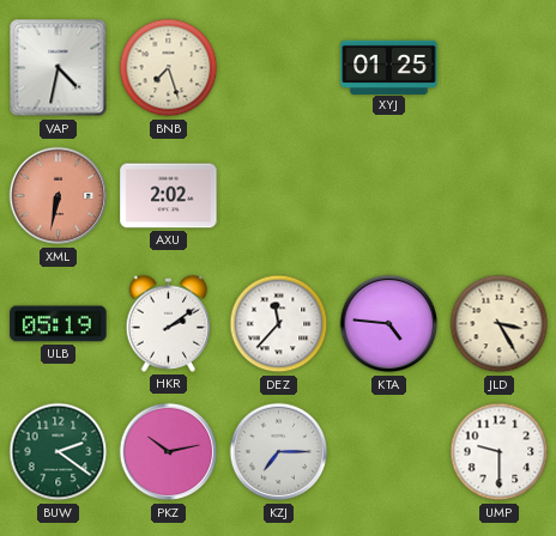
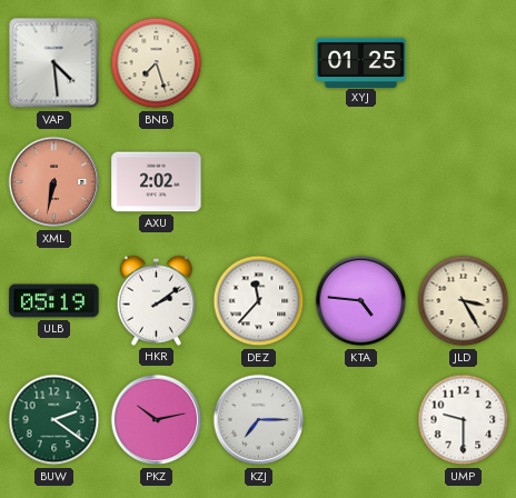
VAP: 4:32 -> 4:29 (54, 63)
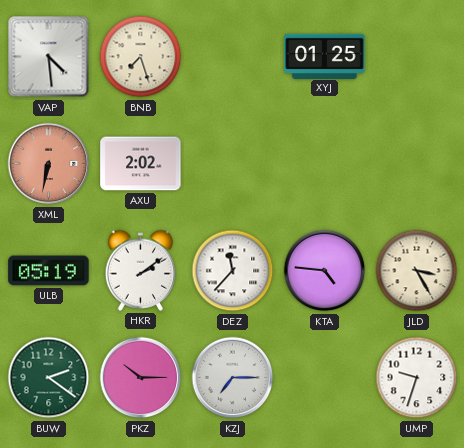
PKZ: 10:13 -> 10:15 (141, 378)
UMP: 9:30 -> 9:33 (417, 378)
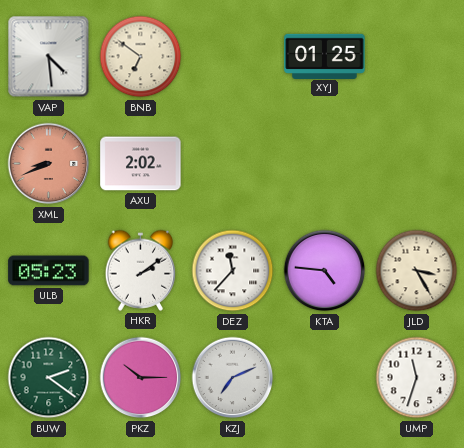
BNB: 7:27 -> 6:51 (141, 57)
XML: 6:32 -> 8:41 (49, 164)
ULB: 05:19 -> 05:23 (49, 271)
KZJ: 7:15 -> 7:11 (233, 378)
UMP: 9:33 -> 11:33 (417, 378)
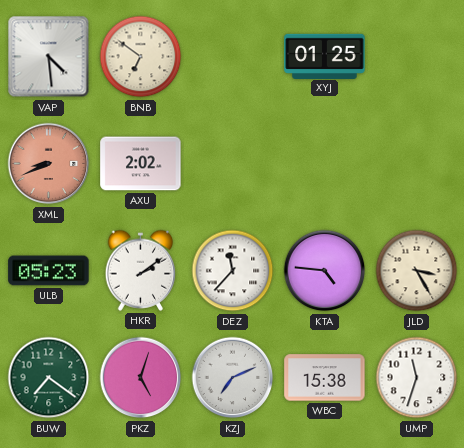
BUW: 2:21 -> 7:21 (49, 378)
PKZ: 10:15 -> 5:03 (141, 378)
WBC: none -> 15:38 (325, 378)
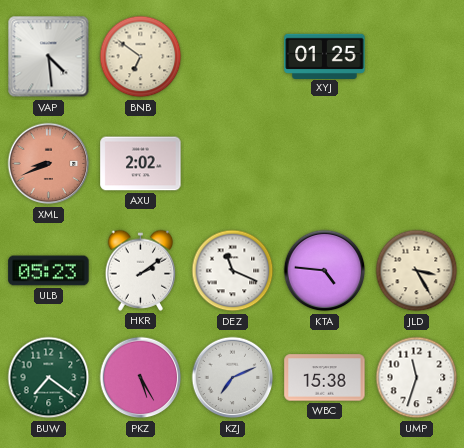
DEZ: 11:37 -> 11:19 (233, 271)
PKZ: 5:03 -> 5:25 (141, 378)
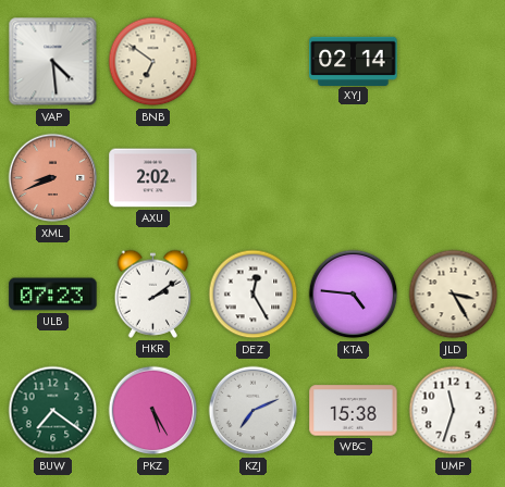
XYJ: 01:25 -> 02:14 (354, 61)
ULB: 05:23 -> 07:23 (53, 295)
DEZ: 11:19 -> 12:25 (254, 295)
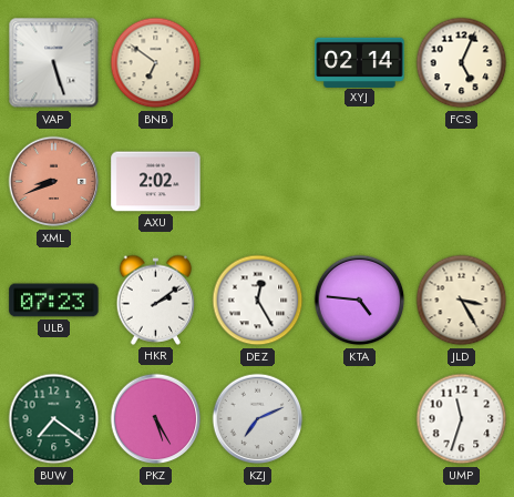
VAP: 4:29 -> 5:27 (54, 63)
FCS: none -> 5:04 (462, 63)
WBC: 15:38 -> none (354, 411)
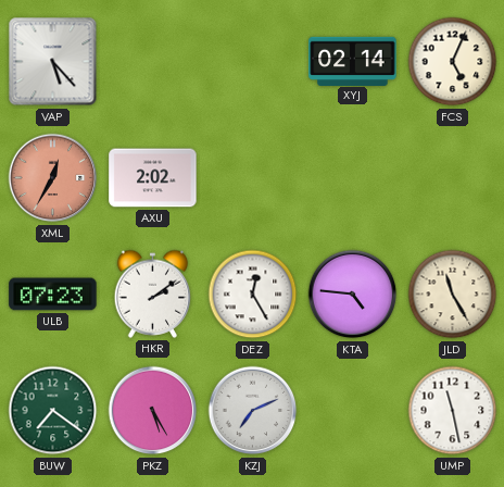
VAP: 5:27 -> 5:23 (53, 62)
BNB: 6:51 -> none (156, 63)
XML: 8:41 -> 12:35 (53, 178)
JLD: 3:25 -> 11:25 (453, 295)
UMP: 11:33 -> 11:28 (453, 411)
